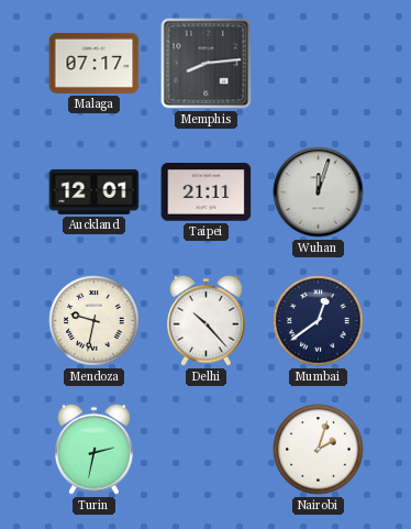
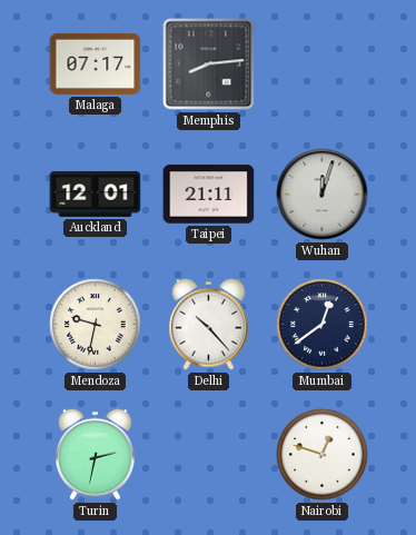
Nairobi: 2:03 -> 12:48 (323, 455)
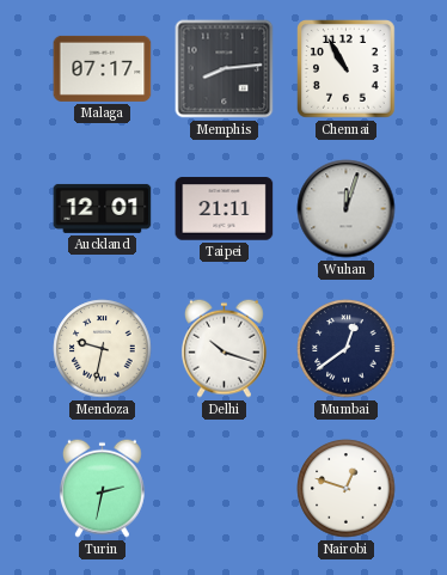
Chennai: none -> 10:55 (347, 69)
Delhi: 10:23 -> 10:18 (223, 348)
